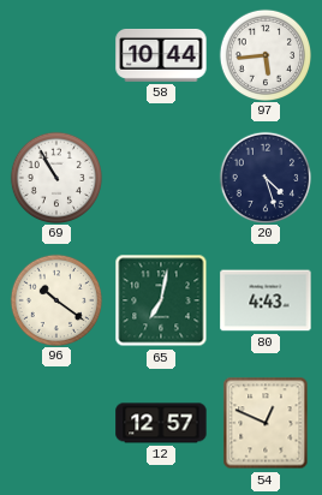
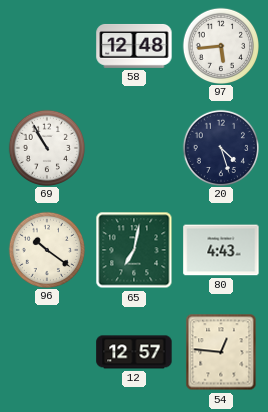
58: 10:44 -> 12:48 (134, 46)
54: 12:49 -> 12:46 (221, 352)
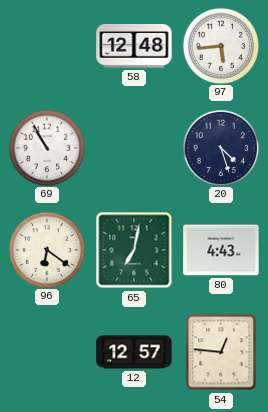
96: 10:21 -> 6:21 (46, 249)
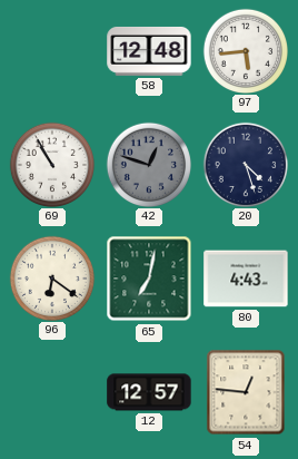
42: none -> 12:48 (148, 164)
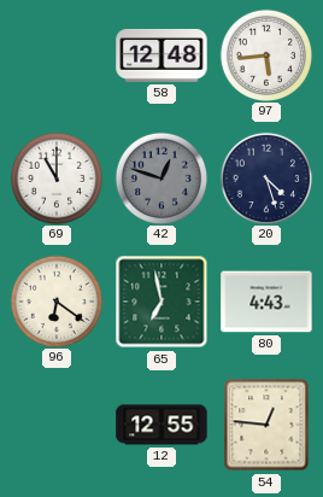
69: 10:55 -> 11:00 (55, 177)
65: 7:02 -> 6:58 (161, 302)
12: 12:57 -> 12:55 (161, 425)
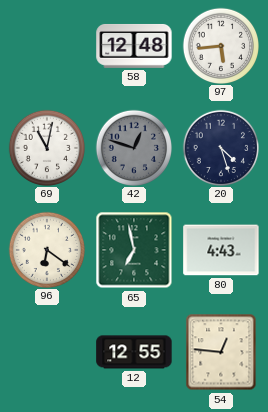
69: 11:00 -> 11:02 (46, 147)
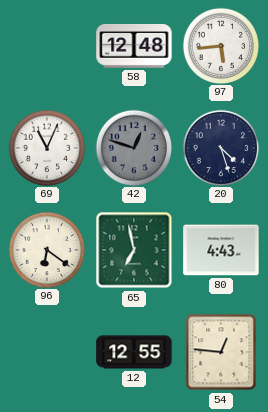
69: 11:02 -> 11:04 (46, 147)
